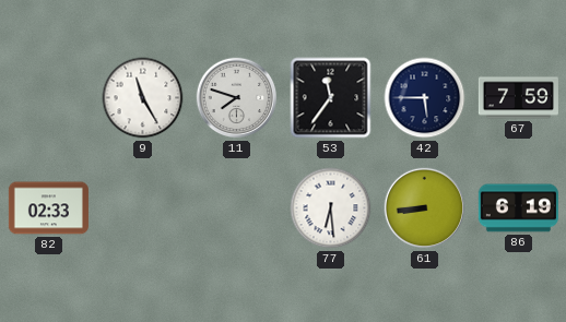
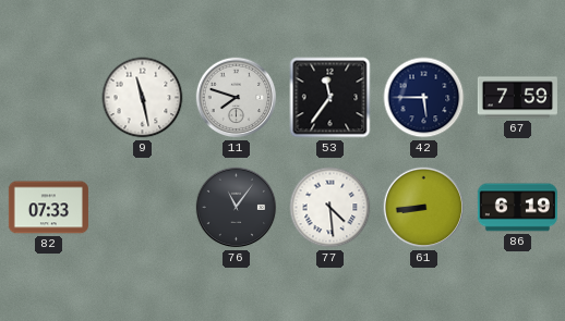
9: 11:25 -> 11:28 (143, 98)
82: 02:33 -> 07:33 (48, 208)
76: none -> 11:06 (237, 208)
77: 6:29 -> 4:29 (330, 208)
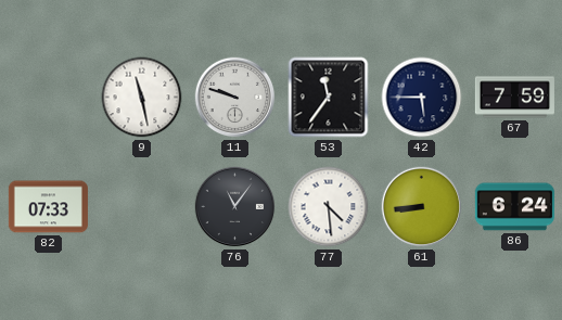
11: 7:48 -> 9:48 (235, 98)
86: 6:19 -> 6:24 (514, 207)
